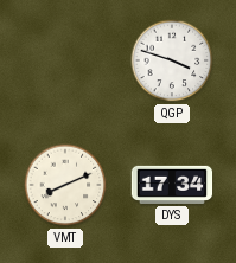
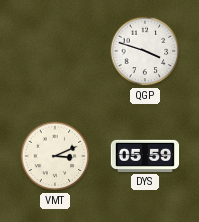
VMT: 8:11 -> 3:11 (55, 156)
DYS: 17:34 -> 05:59 (145, 156)
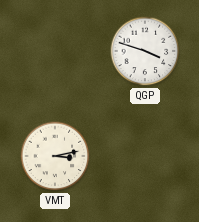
VMT: 3:11 -> 3:13 (55, 156)
DYS: 05:59 -> none (145, 156)
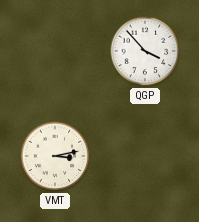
QGP: 3:48 -> 3:53 (145, 51)
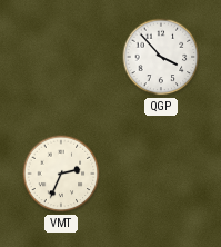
VMT: 3:13 -> 2:34 (61, 174)
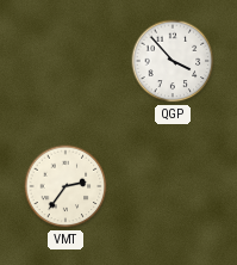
VMT: 2:34 -> 2:36 (66, 186)
